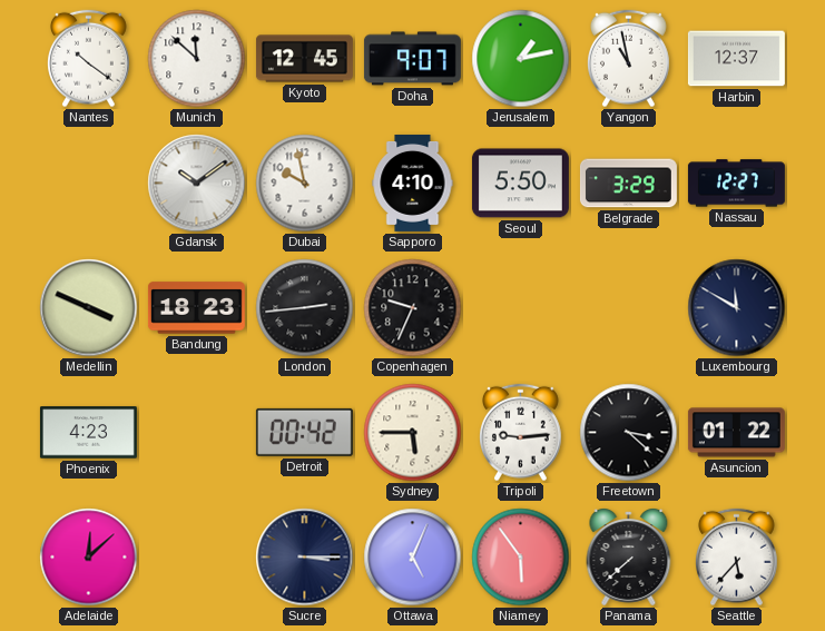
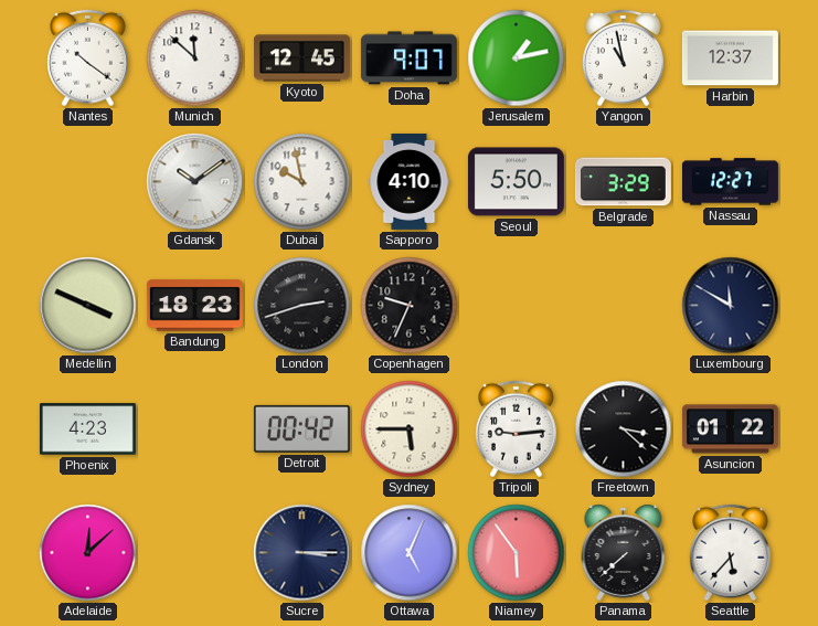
London: 2:44 -> 2:42 (302, 306)
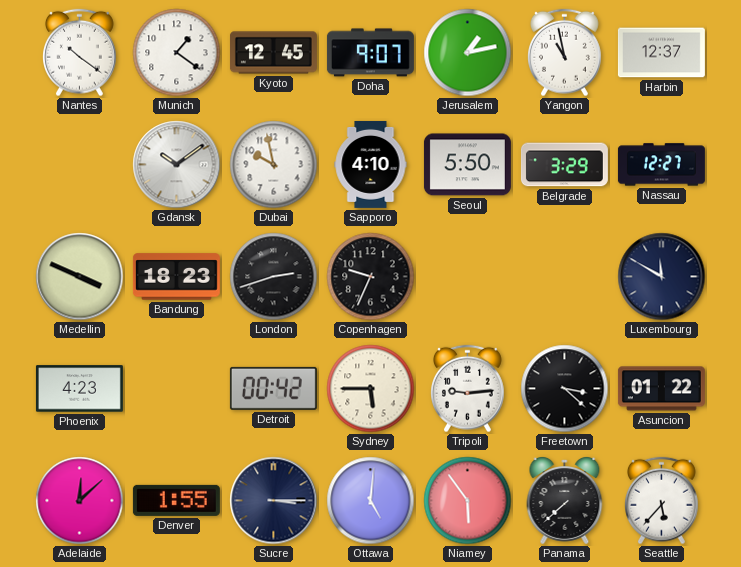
Munich: 11:52 -> 1:21 (177, 53)
Denver: none -> 1:55 (176, 500)
Ottawa: 5:04 -> 5:01 (371, 501)
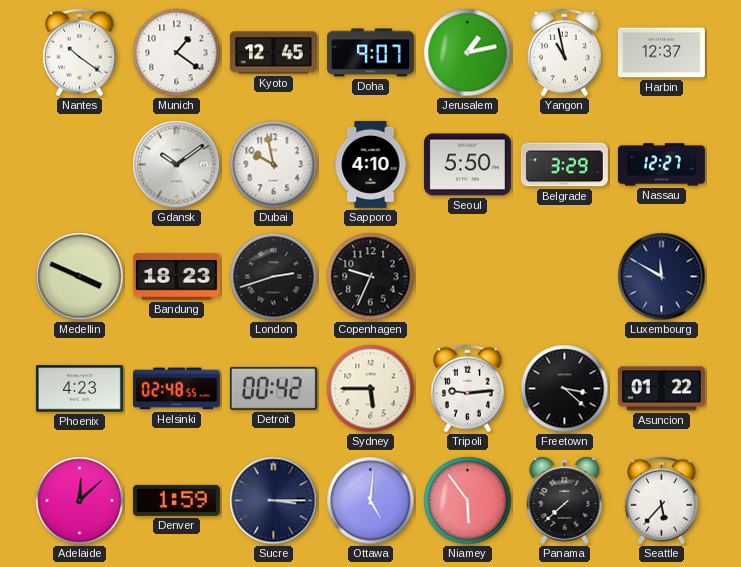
Helsinki: none -> 02:48 (176, 389)
Denver: 1:55 -> 1:59 (176, 500)
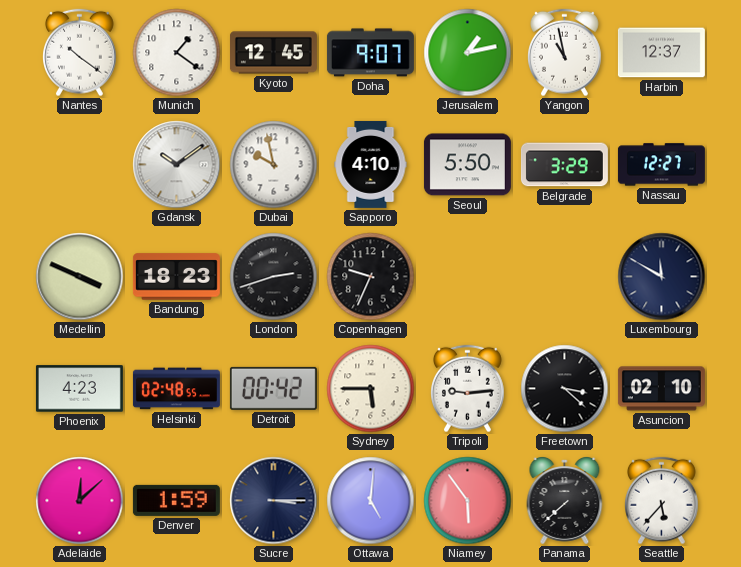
Asuncion: 01:22 -> 02:10 (661, 389)
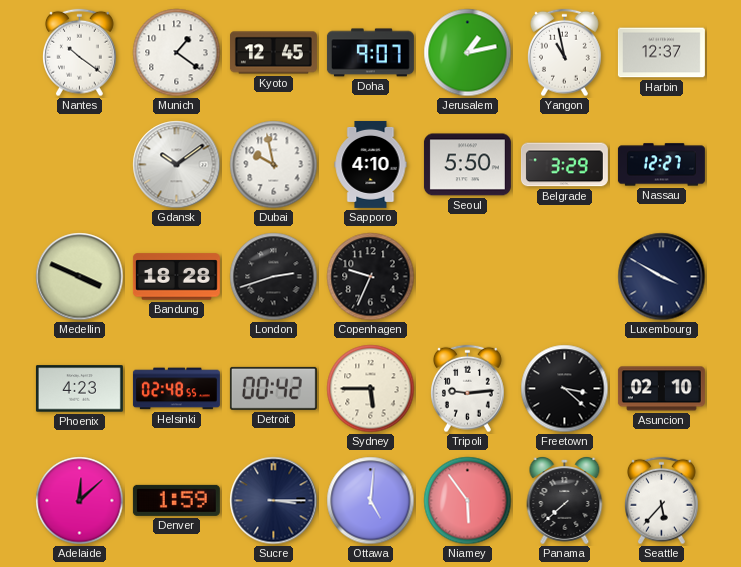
Bandung: 18:23 -> 18:28 (176, 277)
Luxembourg: 11:50 -> 3:50 (662, 277)
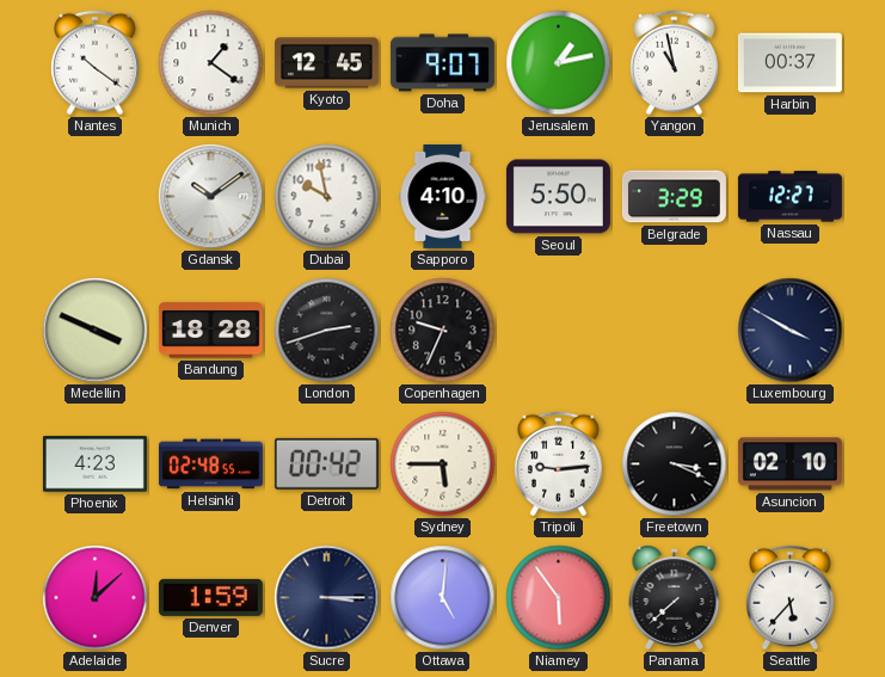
Harbin: 12:37 -> 00:37 (789, 63)
Freetown: 3:22 -> 3:19 (675, 464)
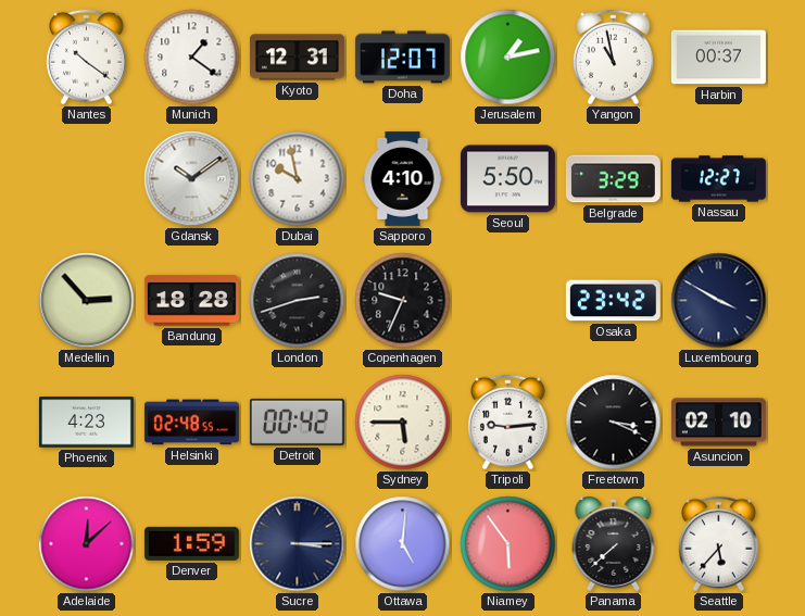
Kyoto: 12:45 -> 12:31 (297, 58)
Doha: 9:07 -> 12:07 (402, 58)
Medellin: 3:49 -> 2:53 (87, 301)
Osaka: none -> 23:42 (613, 301)
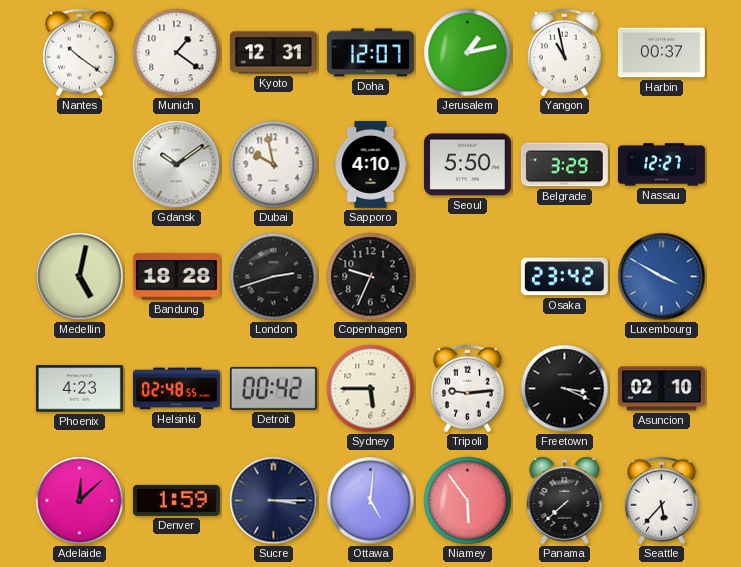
Medellin: 2:53 -> 5:02 (80, 277)
Luxembourg dial: navy -> blue (662, 277)
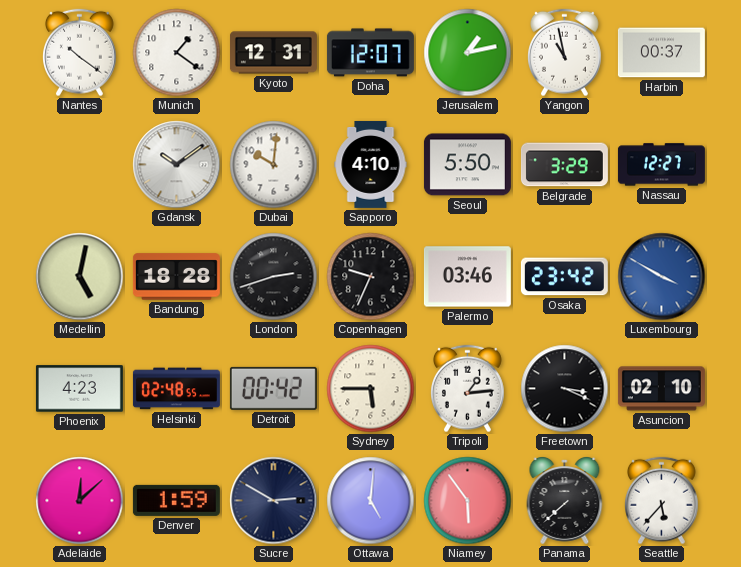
Dubai: 9:58 -> 10:01 (274, 165)
Palermo: none -> 03:46 (467, 277)
Tripoli: 9:14 -> 1:14 (468, 389)
Sucre: 3:15 -> 2:50 (274, 501)
